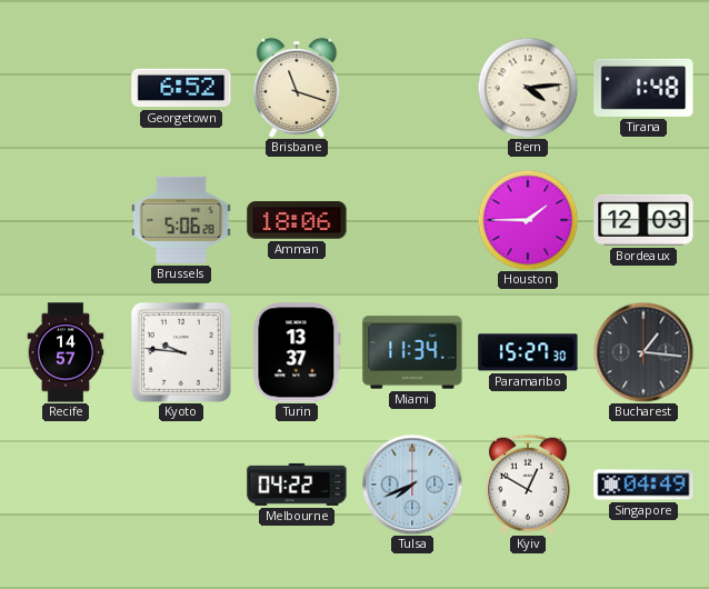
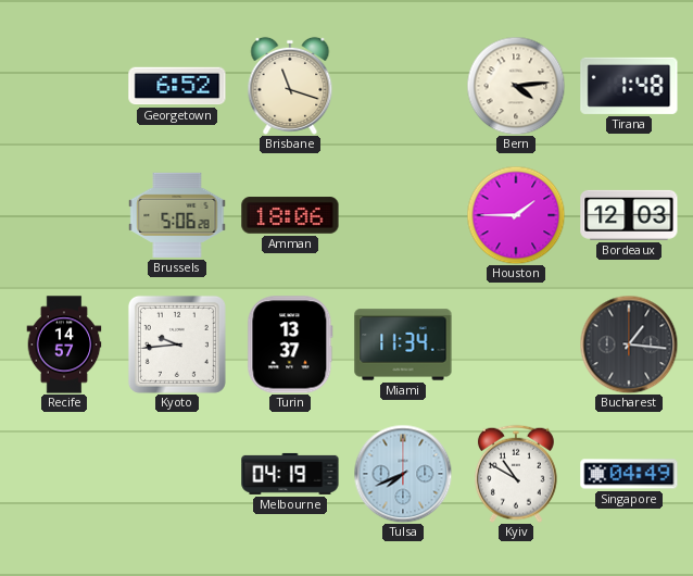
Kyoto: 9:46 -> 9:44 (177, 345)
Paramaribo: 15:27 -> none (528, 352)
Melbourne: 04:22 -> 04:19 (290, 474)
Kyiv: 12:50 -> 10:50 (516, 474)
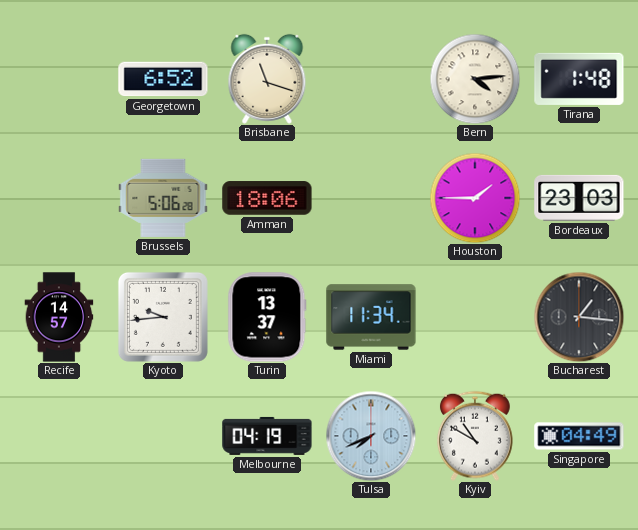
Bordeaux: 12:03 -> 23:03 (579, 198)
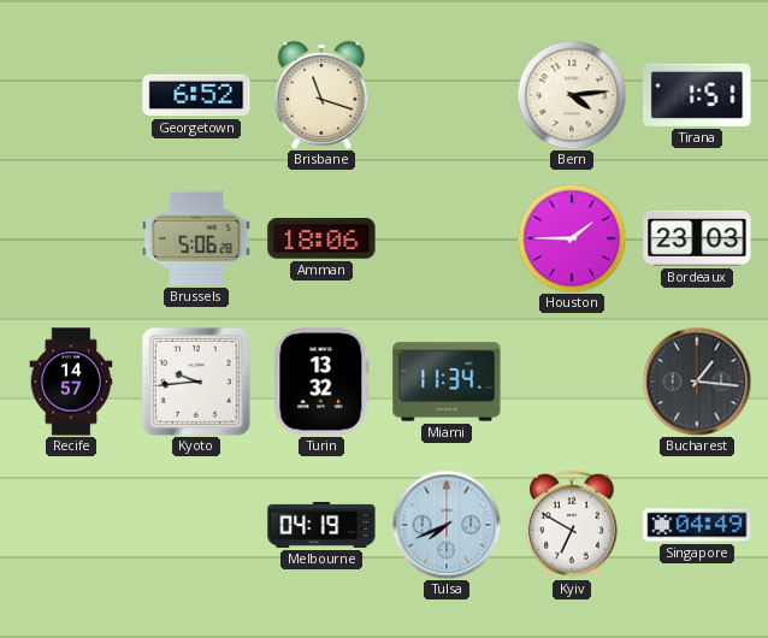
Tirana: 1:48 -> 1:51 (697, 95)
Turin: 13:37 -> 13:32 (321, 382)
Kyiv: 10:50 -> 6:50 (572, 525)
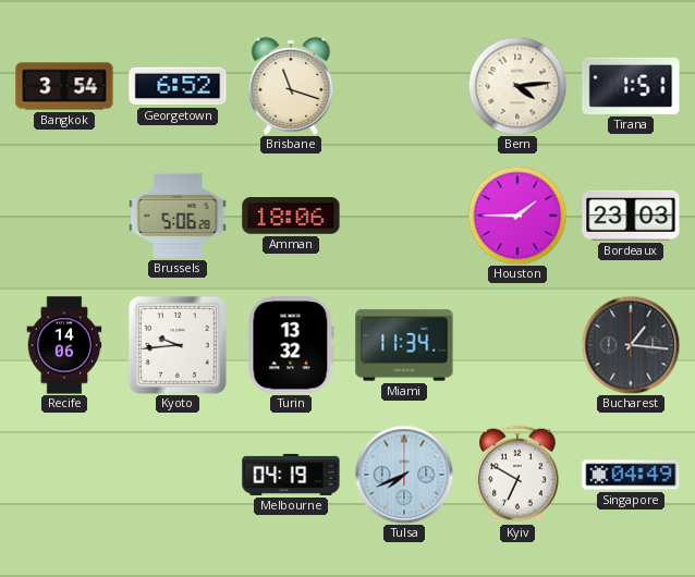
Bangkok: none -> 3:54 (64, 86)
Recife: 14:57 -> 14:06 (64, 345)
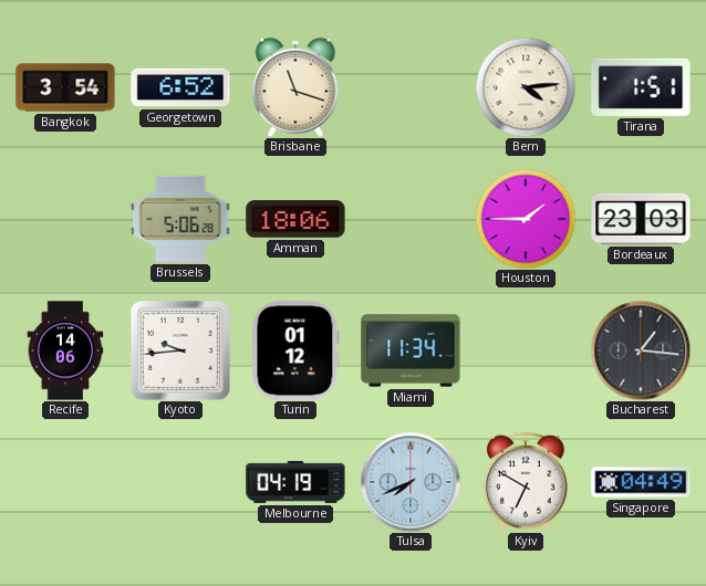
Turin: 13:32 -> 01:12 (295, 350)
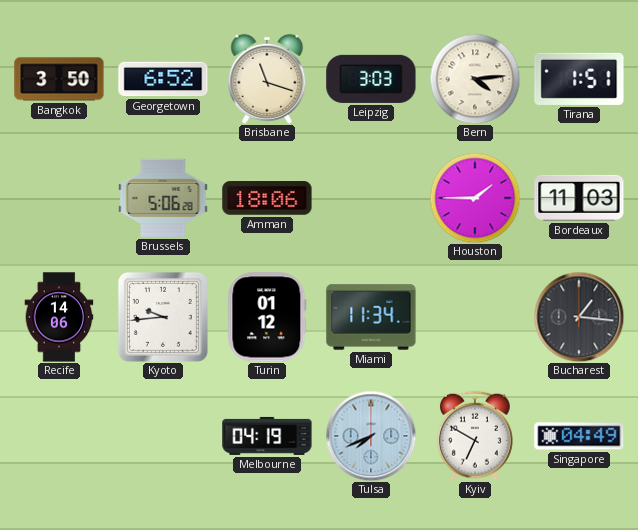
Bangkok: 3:54 -> 3:50 (59, 79)
Leipzig: none -> 3:03 (371, 79)
Bordeaux: 23:03 -> 11:03 (579, 198)
